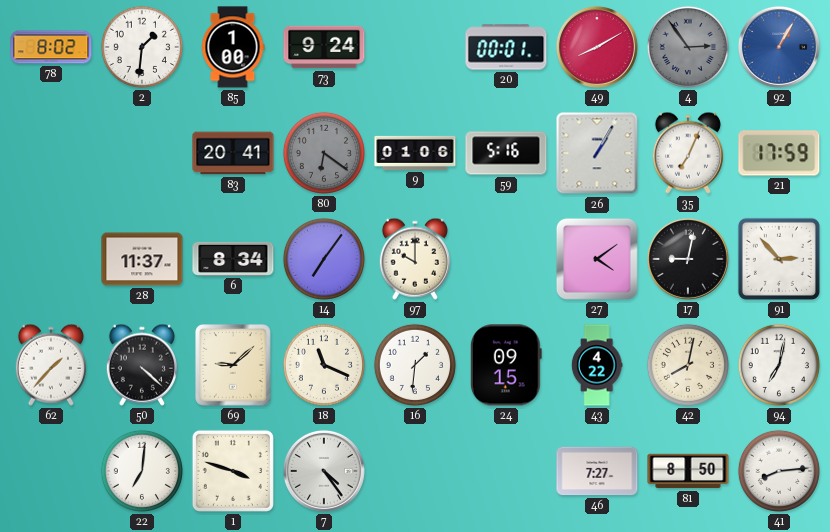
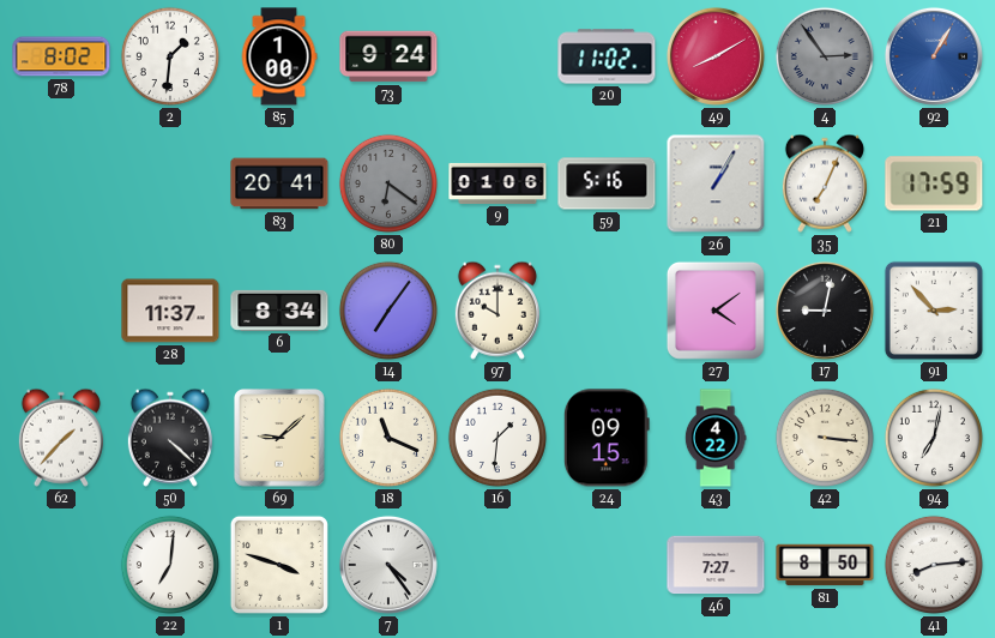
20: 00:01 -> 11:02 (607, 56)
42: 8:02 -> 3:16 (825, 438)
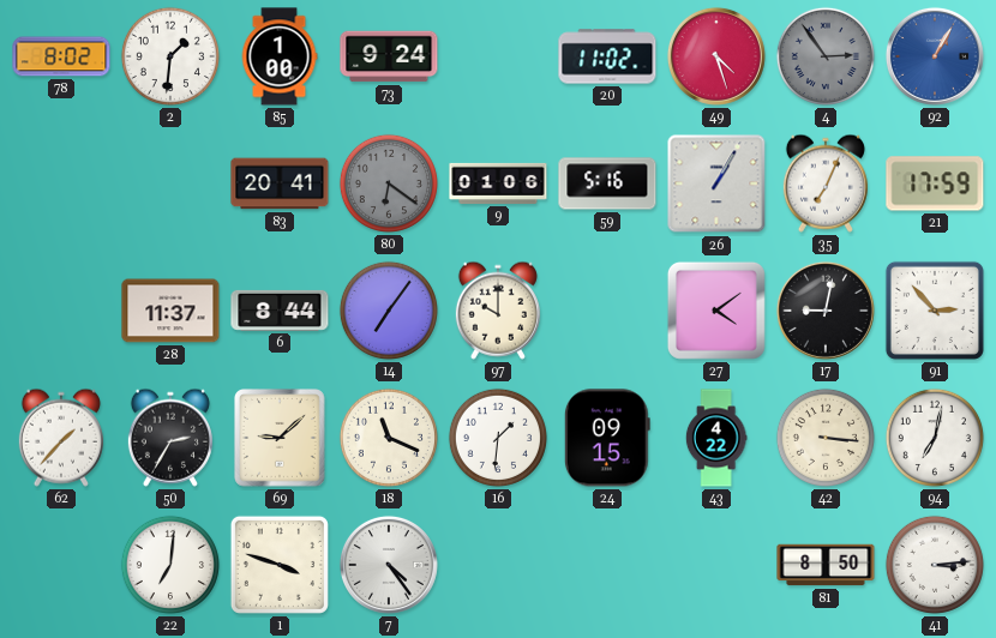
49: 8:10 -> 4:27 (716, 56)
6: 8:34 -> 8:44 (280, 311)
50: 4:22 -> 2:35 (170, 438)
46: 7:27 -> none (716, 565)
41: 8:14 -> 3:14 (935, 565)
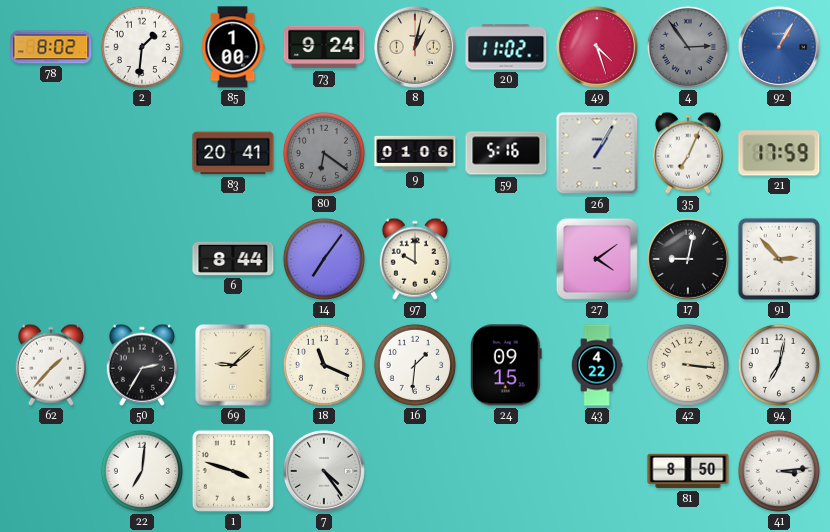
8: none -> 1:02 (415, 47)
28: 11:37 -> none (170, 311)
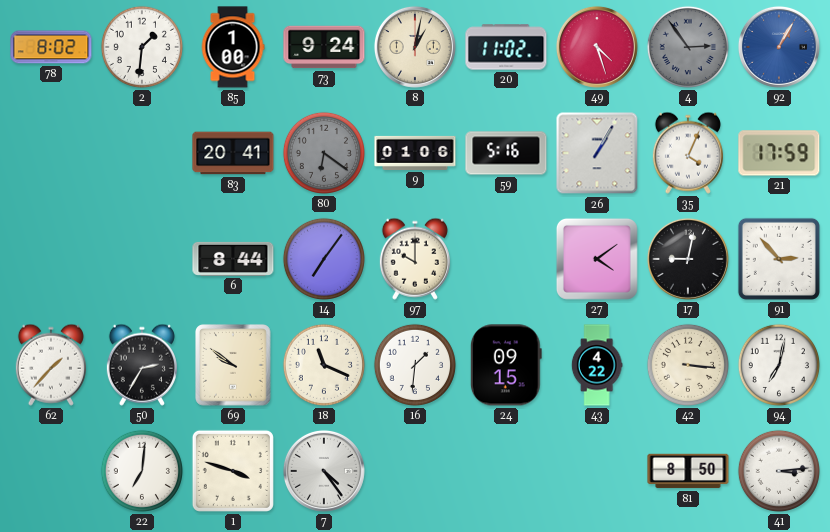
35: 7:04 -> 4:04 (688, 153)
69: 9:08 -> 9:51 (234, 366)
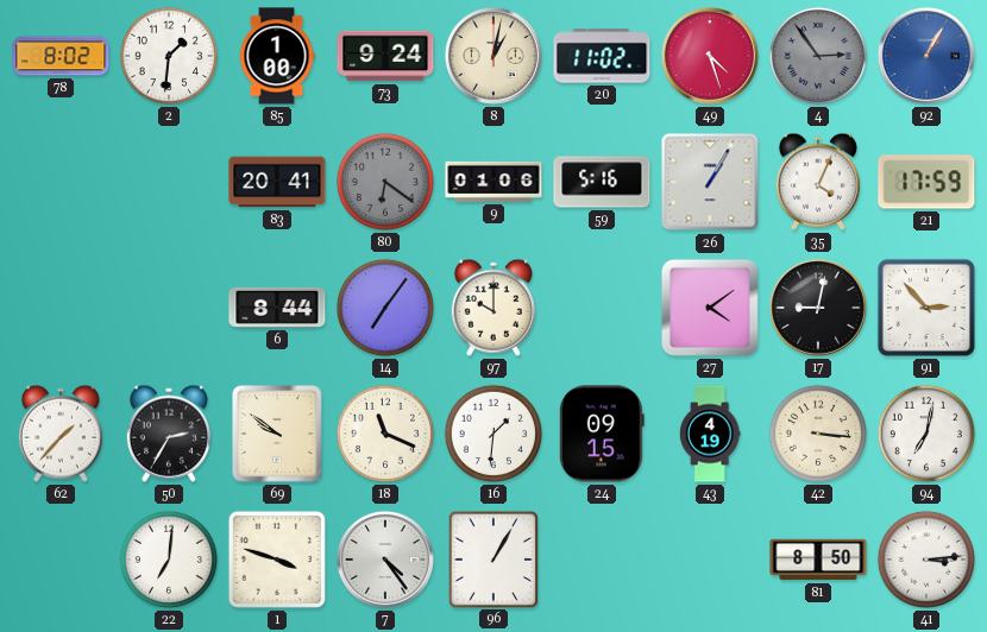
43: 4:22 -> 4:19 (710, 434)
96: none -> 1:05 (492, 558)
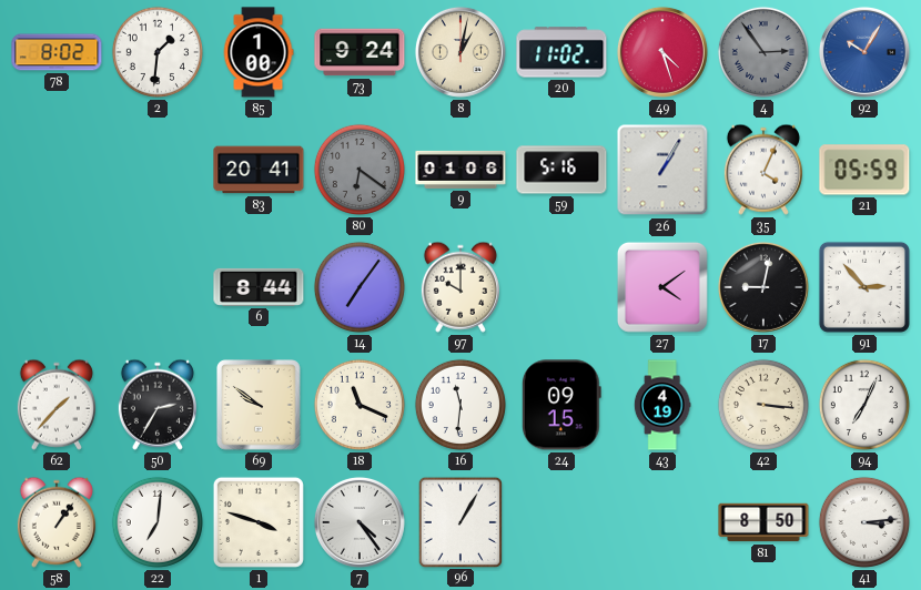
92: 1:05 -> 10:05 (864, 52)
21: 17:59 -> 05:59 (864, 170)
16: 1:31 -> 11:31 (460, 405)
94: 7:02 -> 7:04 (864, 405)
58: none -> 1:06 (57, 522)
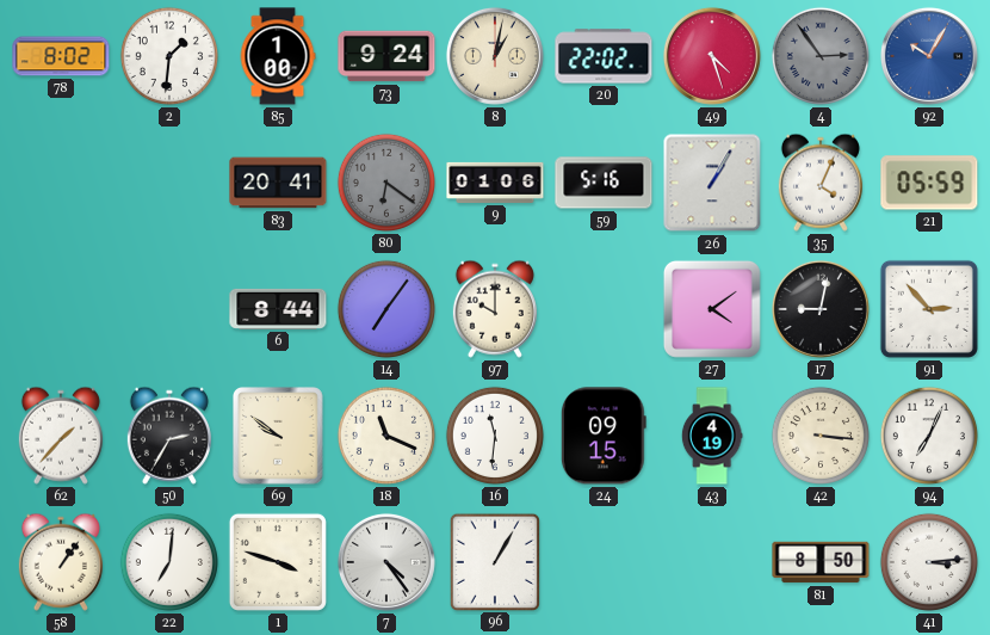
20: 11:02 -> 22:02 (604, 56)
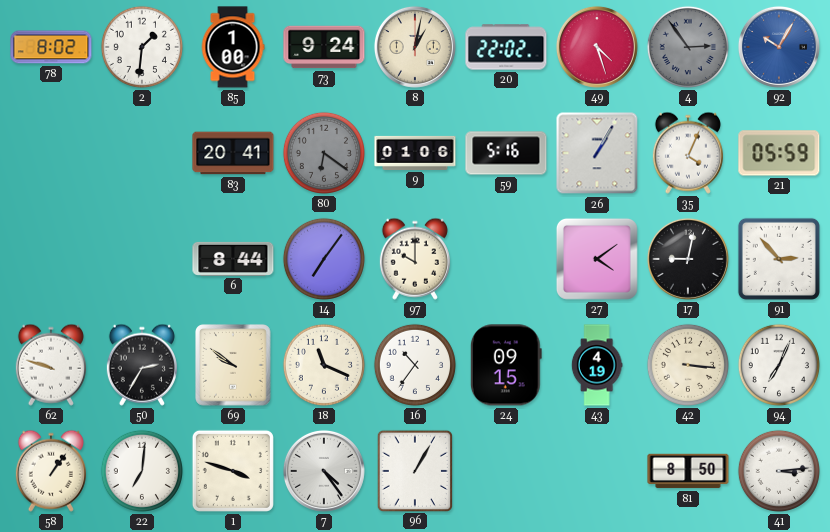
62: 1:37 -> 9:48 (51, 365)
16: 11:31 -> 10:36 (415, 365)
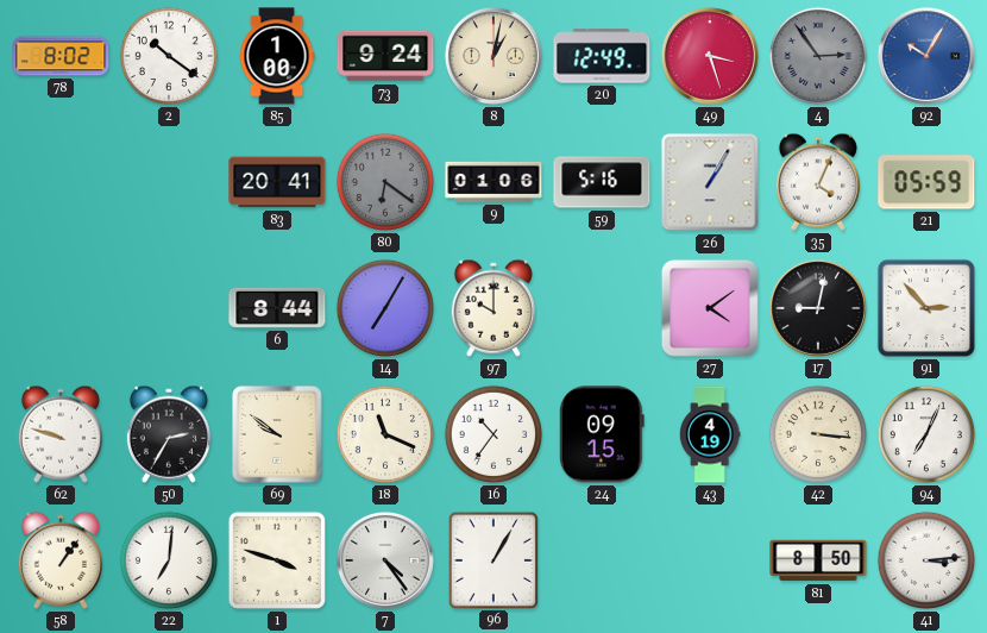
2: 1:31 -> 10:21 (169, 56)
20: 22:02 -> 12:49 (602, 56)
49: 4:27 -> 3:27 (710, 56)
14: 7:06 -> 7:05 (385, 308)
